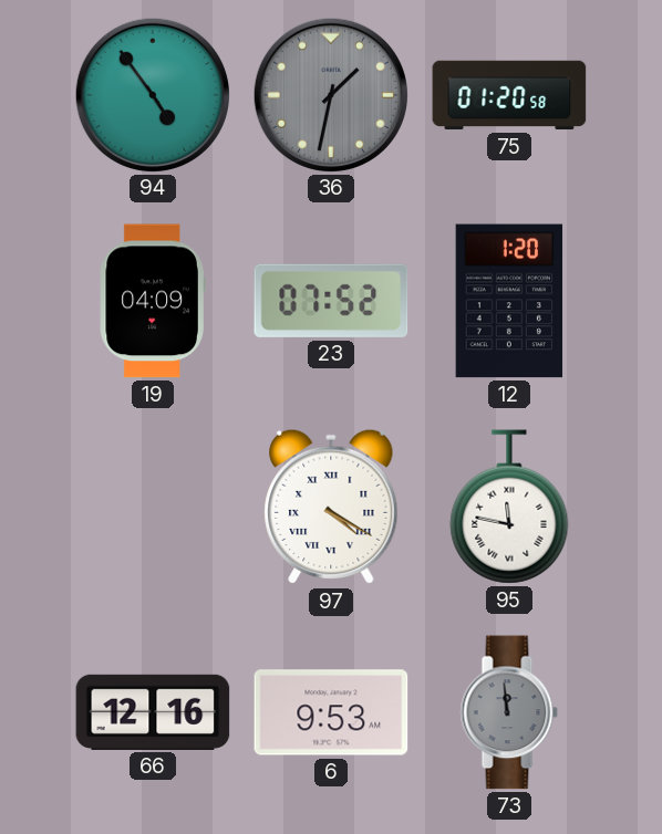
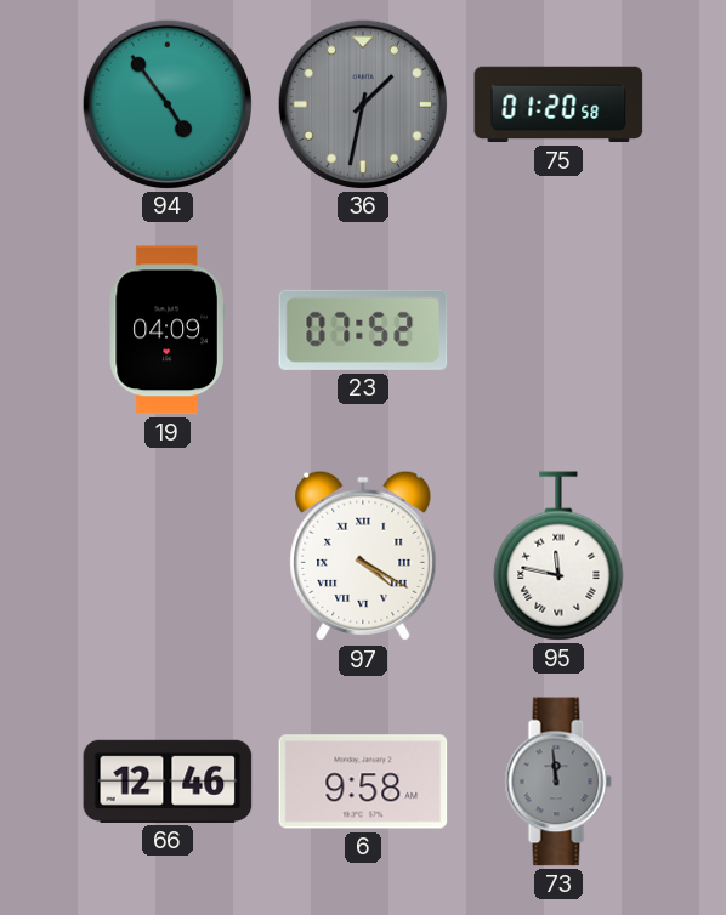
12: 1:20 -> none (509, 301)
66: 12:16 -> 12:46 (168, 782)
6: 9:53 -> 9:58 (363, 782)
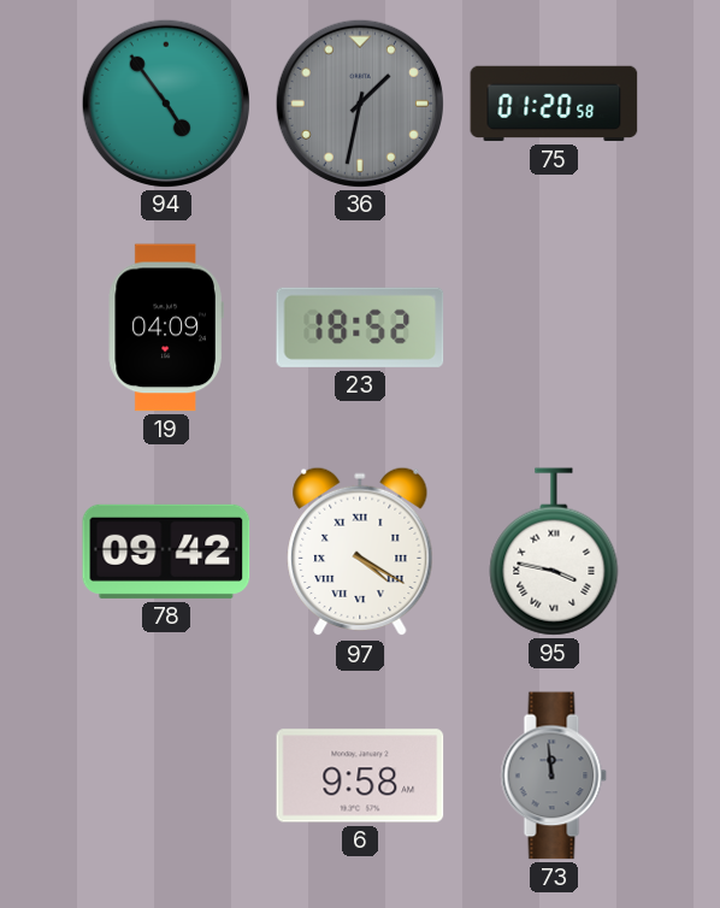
23: 07:52 -> 18:52 (360, 328)
78: none -> 09:42 (166, 552)
95: 11:47 -> 3:47 (554, 552)
66: 12:46 -> none (168, 782)
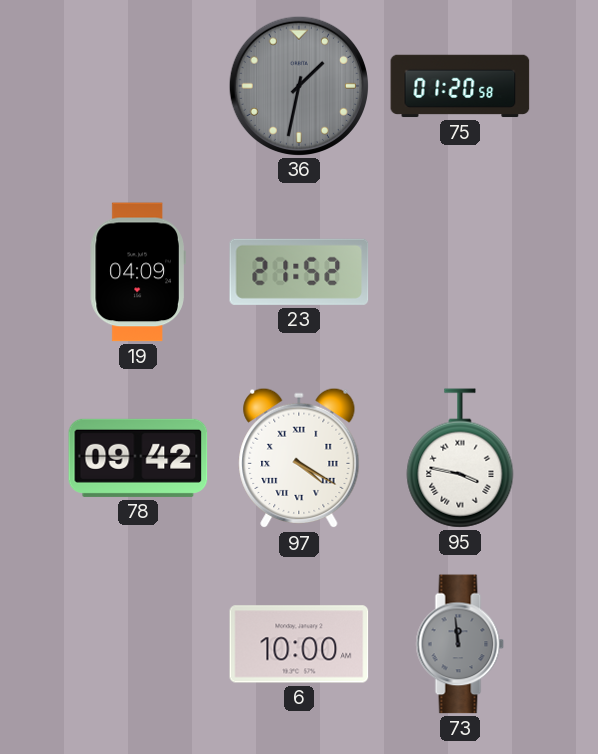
94: 4:54 -> none (165, 102)
23: 18:52 -> 21:52 (299, 272)
6: 9:58 -> 10:00 (299, 644)
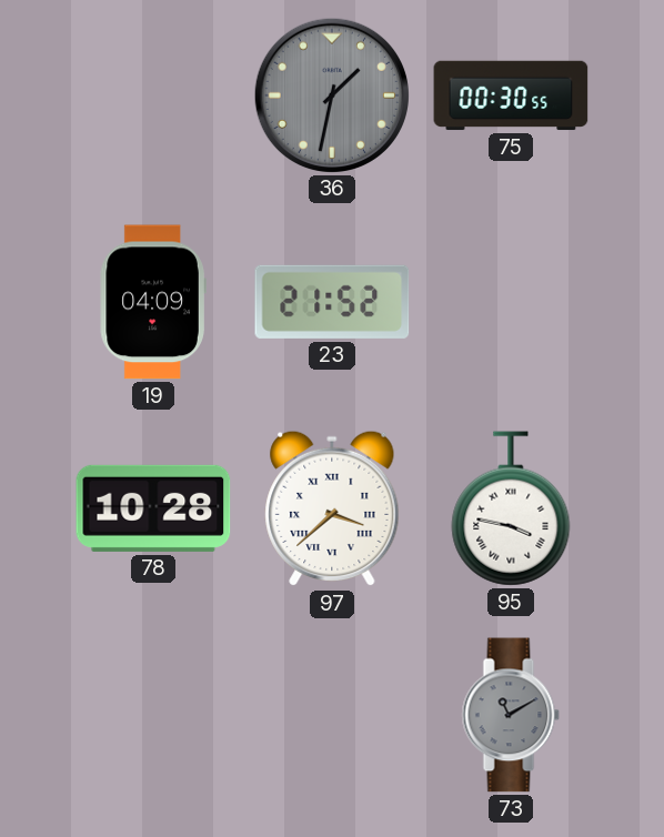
75: 01:20 -> 00:30 (511, 95)
78: 09:42 -> 10:28 (153, 508)
97: 4:20 -> 3:38 (332, 508)
6: 10:00 -> none (299, 644)
73: 11:59 -> 11:10 (511, 715)
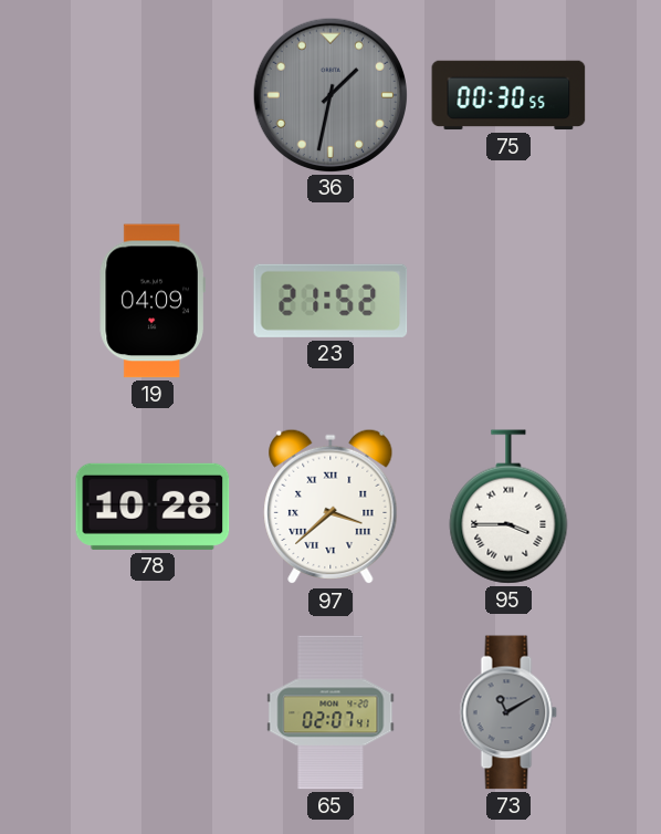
95: 3:47 -> 3:45 (508, 507)
65: none -> 02:07 (330, 712)
